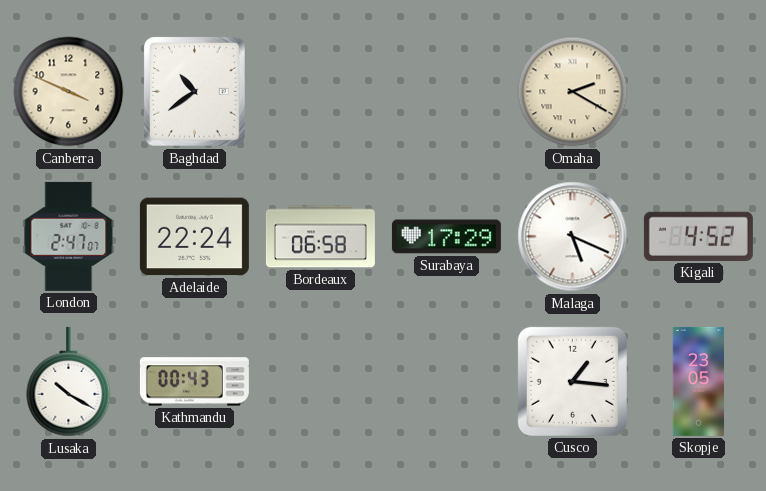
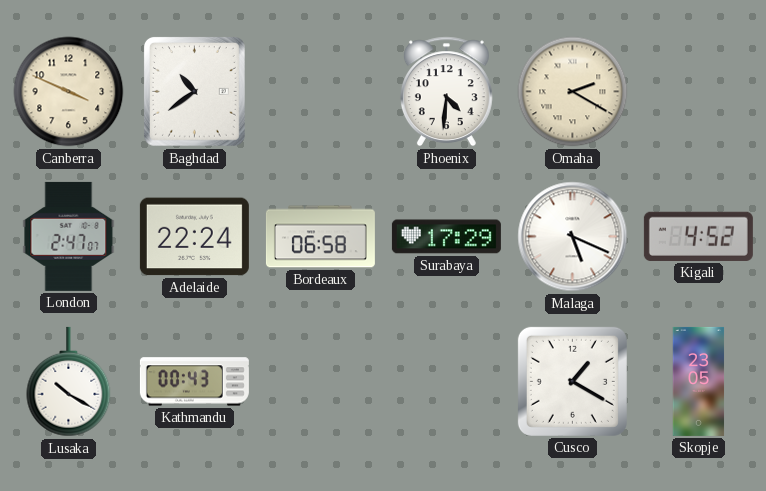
Phoenix: none -> 4:31 (446, 92)
Cusco: 1:16 -> 1:20 (572, 381)
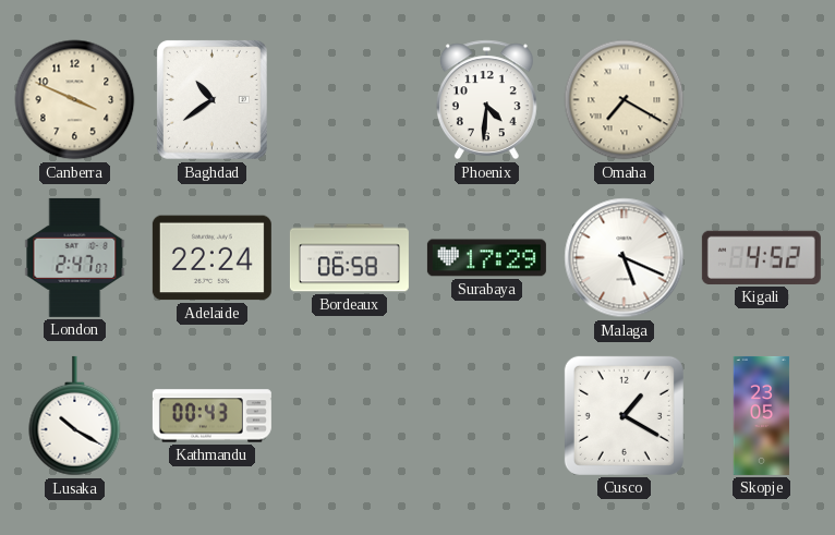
Omaha: 2:20 -> 7:20 (625, 100)
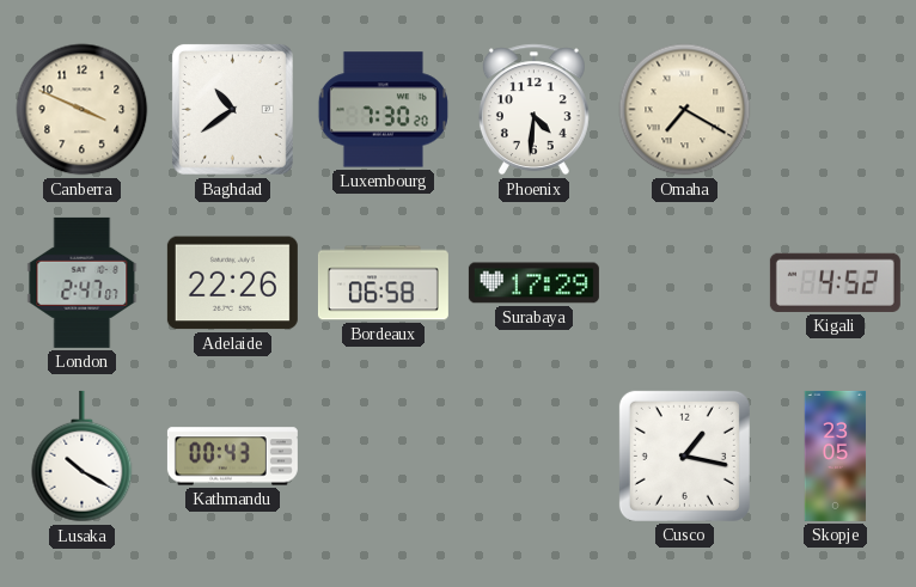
Luxembourg: none -> 7:30 (383, 110)
Adelaide: 22:24 -> 22:26 (232, 283)
Malaga: 5:19 -> none (625, 258)
Cusco: 1:20 -> 1:17 (684, 455)
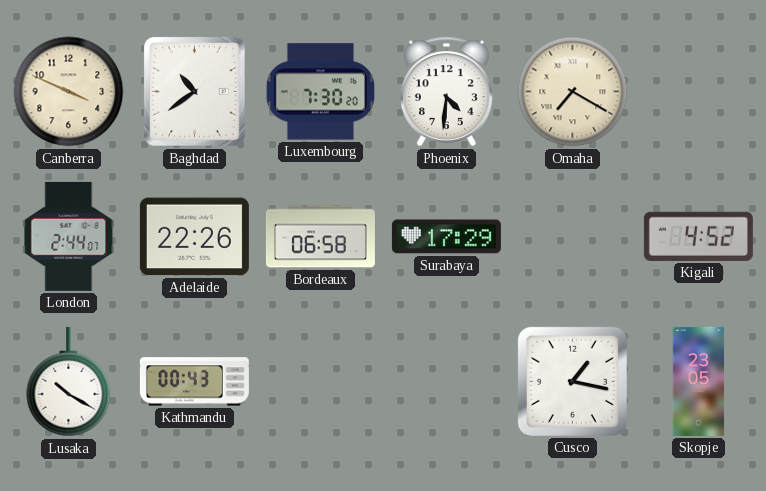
London: 2:47 -> 2:44 (69, 236)
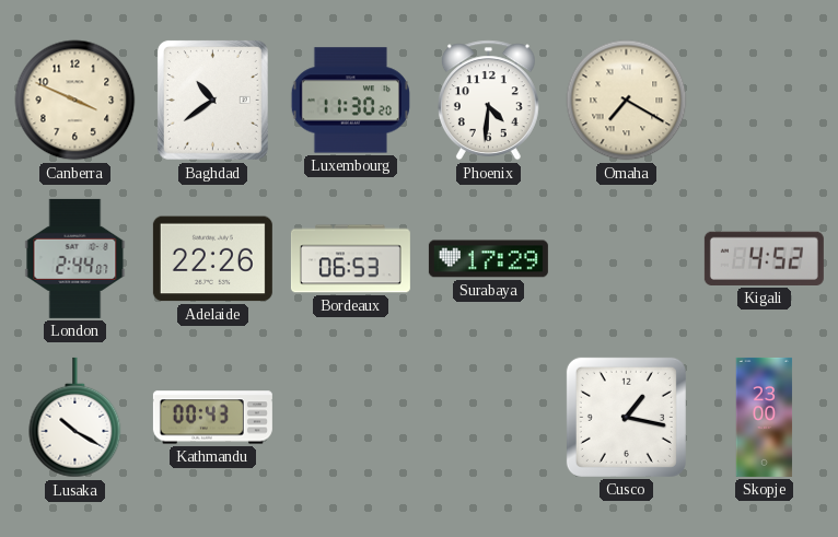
Luxembourg: 7:30 -> 11:30 (350, 101)
Bordeaux: 06:58 -> 06:53 (350, 259)
Skopje: 23:05 -> 23:00 (765, 417)
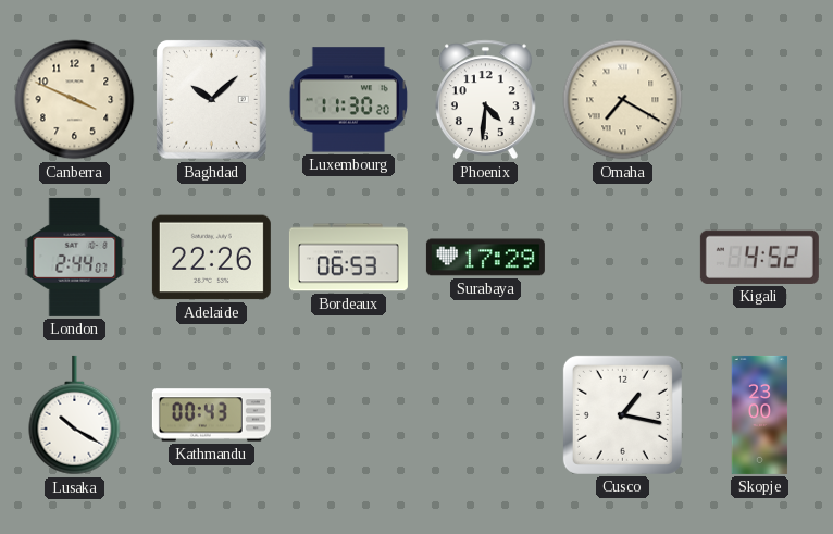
Baghdad: 10:39 -> 10:08 (211, 99)
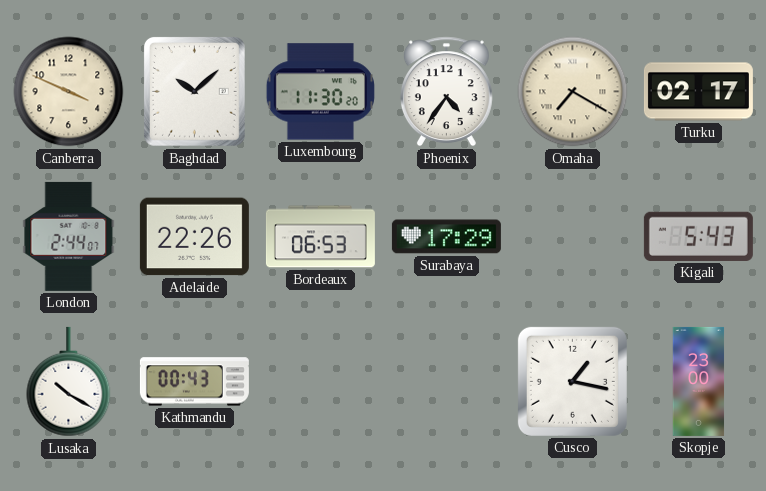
Phoenix: 4:31 -> 4:36 (446, 92)
Turku: none -> 02:17 (698, 92)
Kigali: 4:52 -> 5:43 (698, 236)
